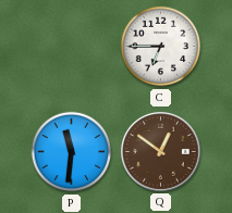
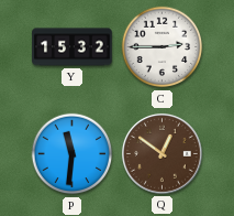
Y: none -> 15:32 (73, 47)
C: 6:45 -> 2:45 (163, 47)
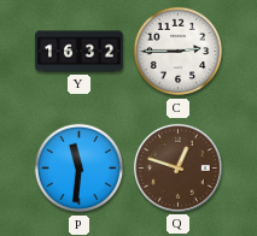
Y: 15:32 -> 16:32 (80, 52)
Q: 12:51 -> 12:48 (177, 167)
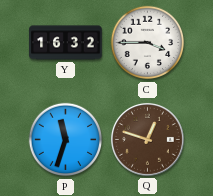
C: 2:45 -> 3:45 (148, 43)
P: 11:31 -> 11:33 (66, 140)
